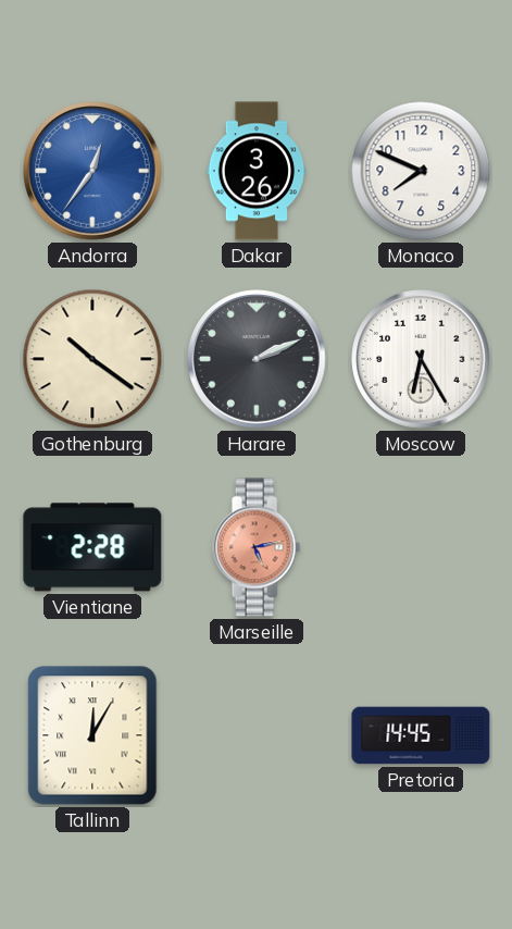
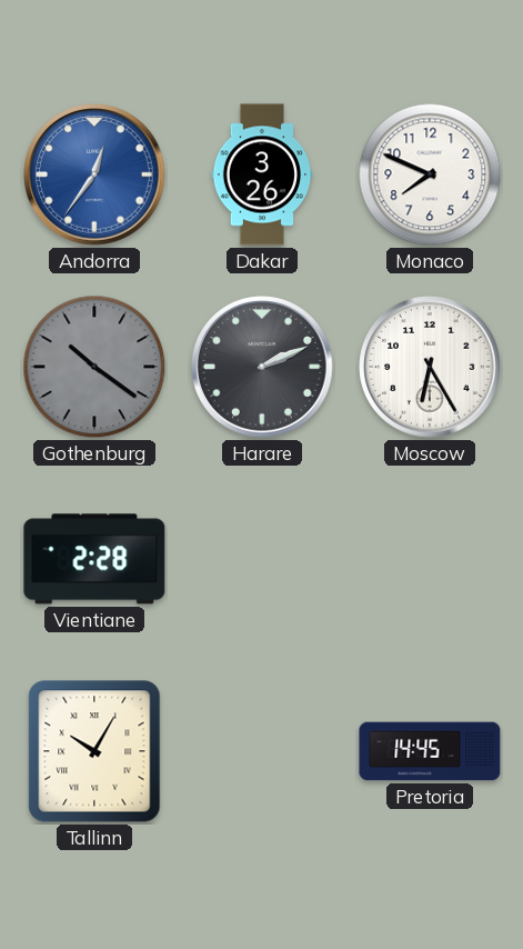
Gothenburg dial: cream -> grey (94, 367)
Marseille: 5:13 -> none (257, 547)
Tallinn: 12:05 -> 10:05 (94, 751)
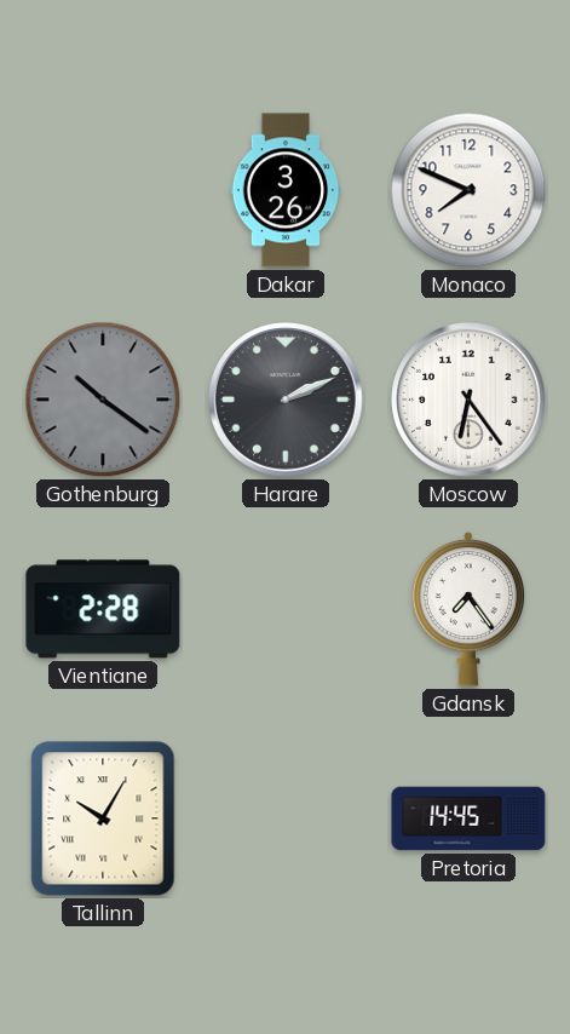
Andorra: 12:36 -> none (94, 174)
Moscow: 6:25 -> 6:24 (468, 400)
Gdansk: none -> 7:24 (468, 609)
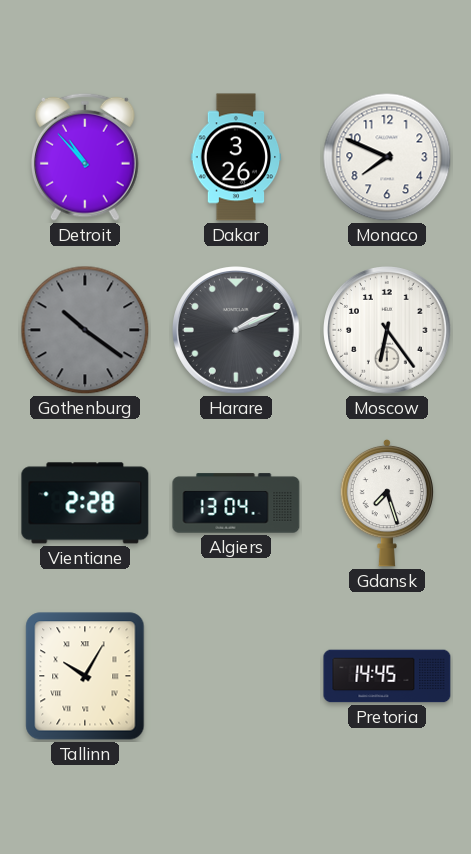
Detroit: none -> 10:53 (85, 157)
Algiers: none -> 13:04 (236, 503)
Gdansk: 7:24 -> 7:27 (387, 503)
